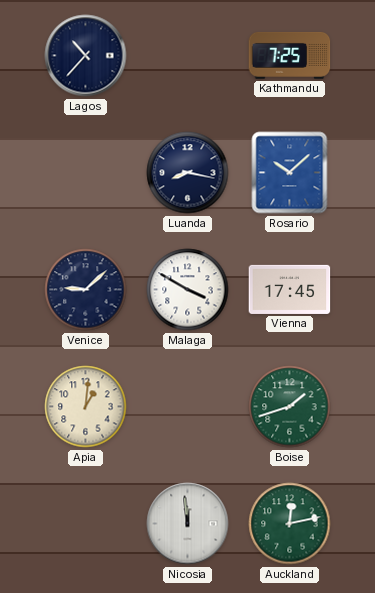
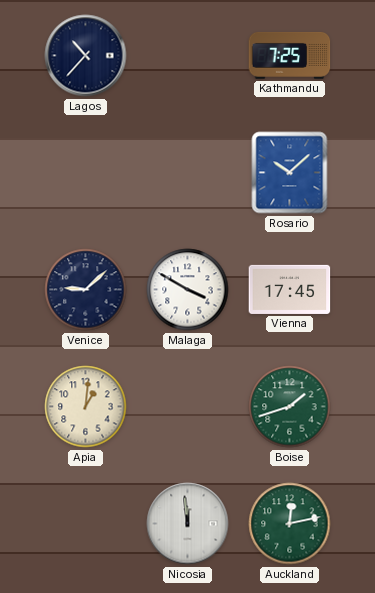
Luanda: 8:17 -> none (188, 173)
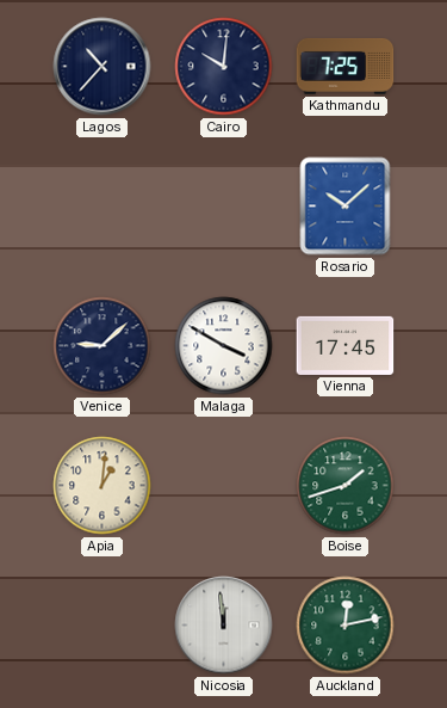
Cairo: none -> 10:01 (224, 67)
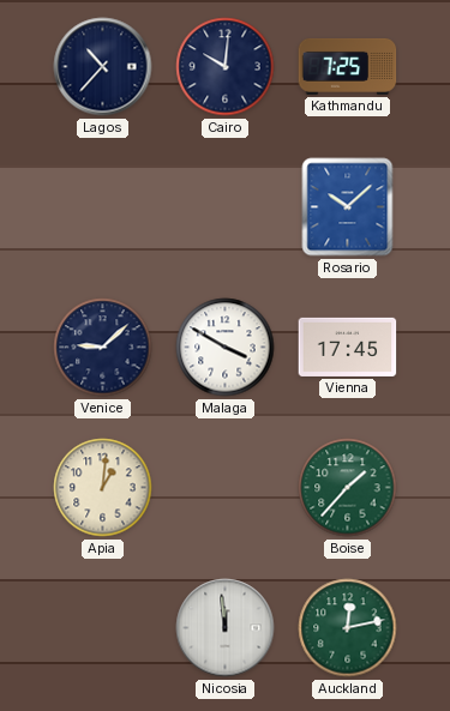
Boise: 1:42 -> 1:37 (348, 488)
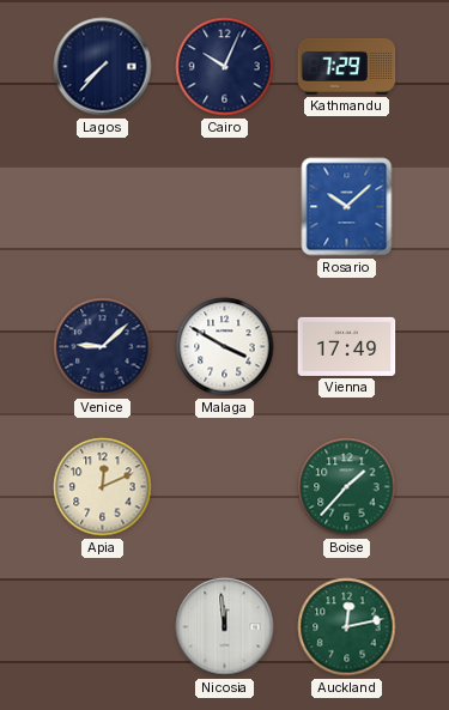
Lagos: 10:37 -> 7:37 (103, 67)
Cairo: 10:01 -> 10:04 (225, 67)
Kathmandu: 7:25 -> 7:29 (347, 66)
Vienna: 17:45 -> 17:49 (347, 346)
Apia: 1:01 -> 12:11 (103, 487)
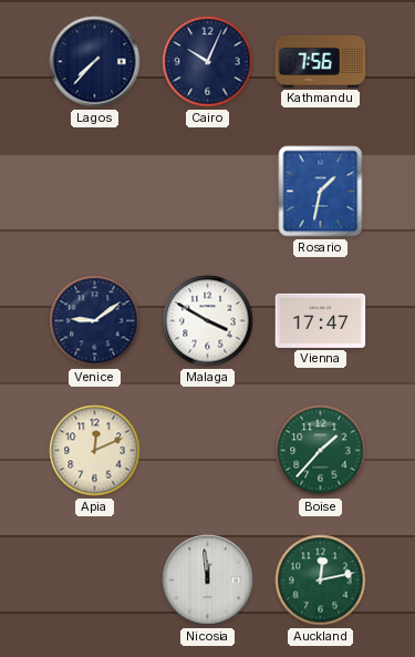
Kathmandu: 7:29 -> 7:56 (321, 61)
Rosario: 10:08 -> 1:32 (321, 192)
Venice: 9:08 -> 9:09 (95, 321)
Vienna: 17:49 -> 17:47 (321, 320)
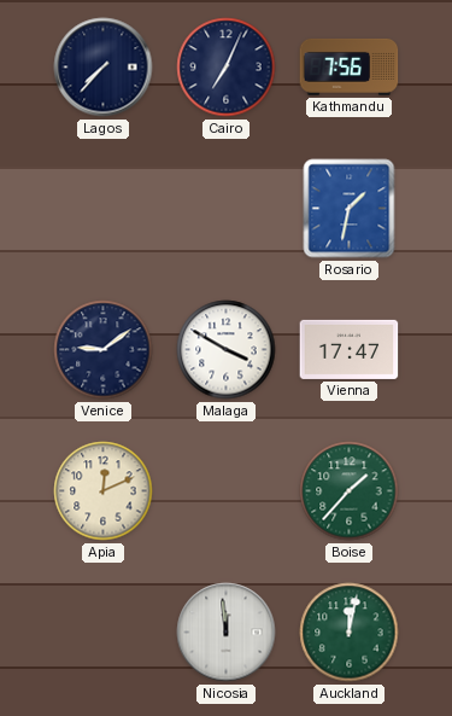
Cairo: 10:04 -> 7:04 (227, 68)
Auckland: 12:13 -> 12:02 (350, 633)
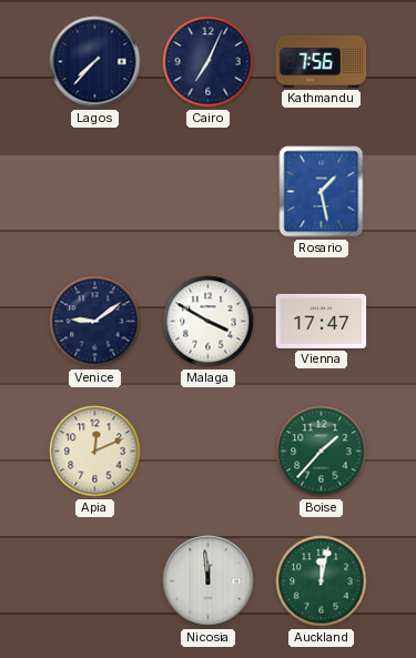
Rosario: 1:32 -> 1:28 (322, 192)
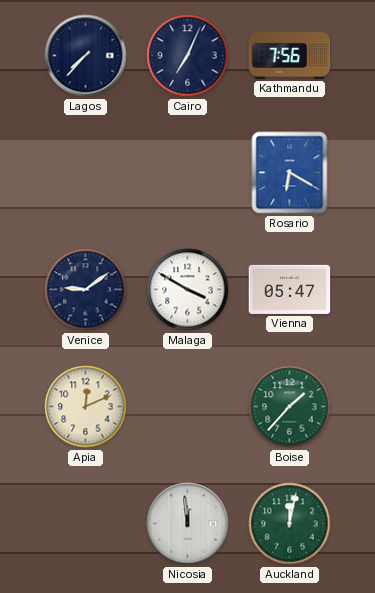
Rosario: 1:28 -> 6:20 (290, 173)
Vienna: 17:47 -> 05:47 (290, 289)
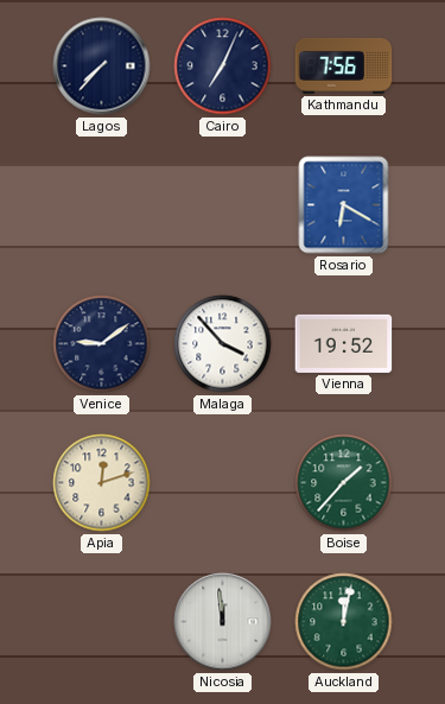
Malaga: 3:50 -> 3:53 (223, 344)
Vienna: 05:47 -> 19:52 (344, 343)
Apia: 12:11 -> 12:12 (102, 483)
